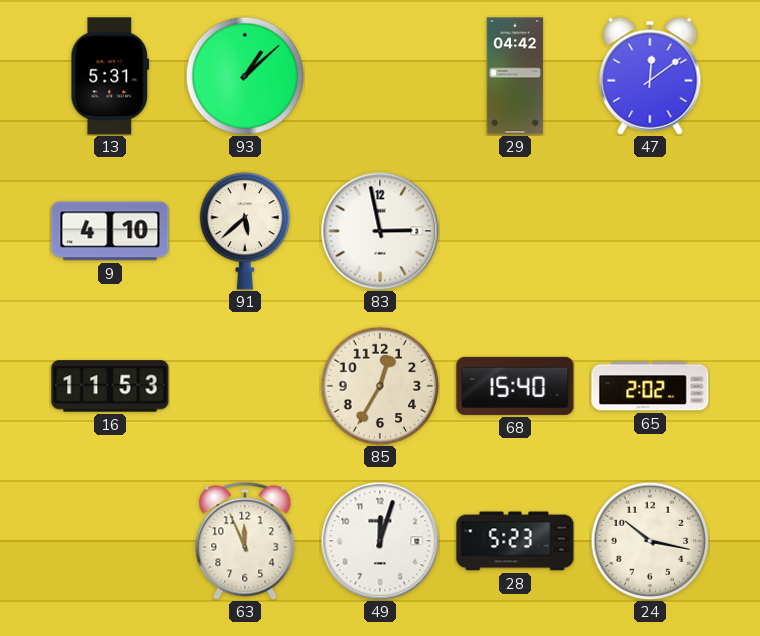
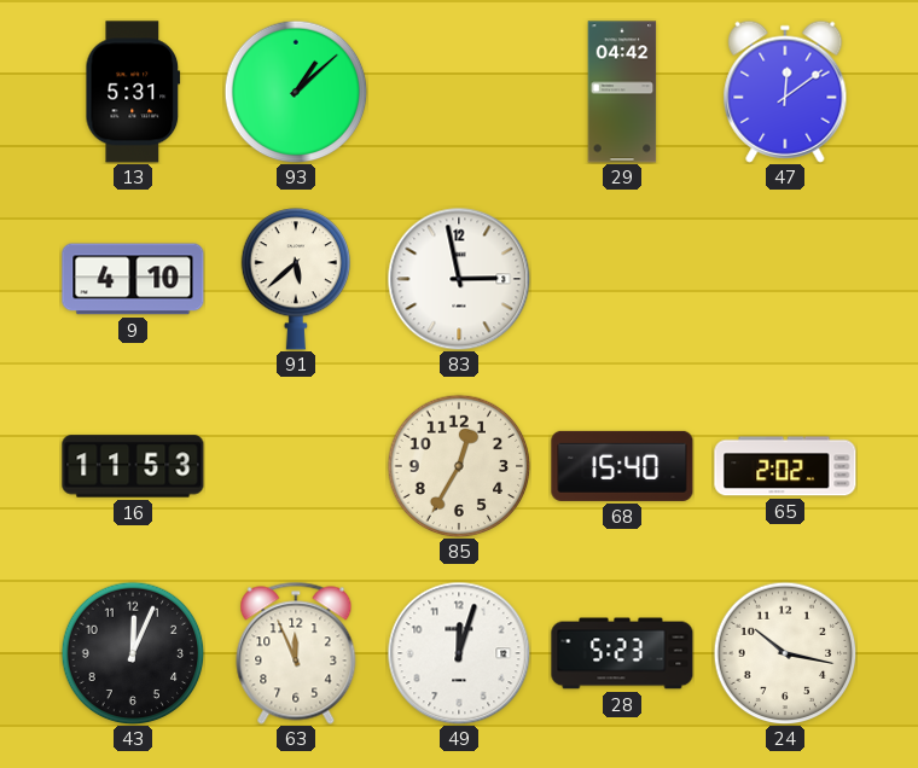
43: none -> 12:04 (133, 653)
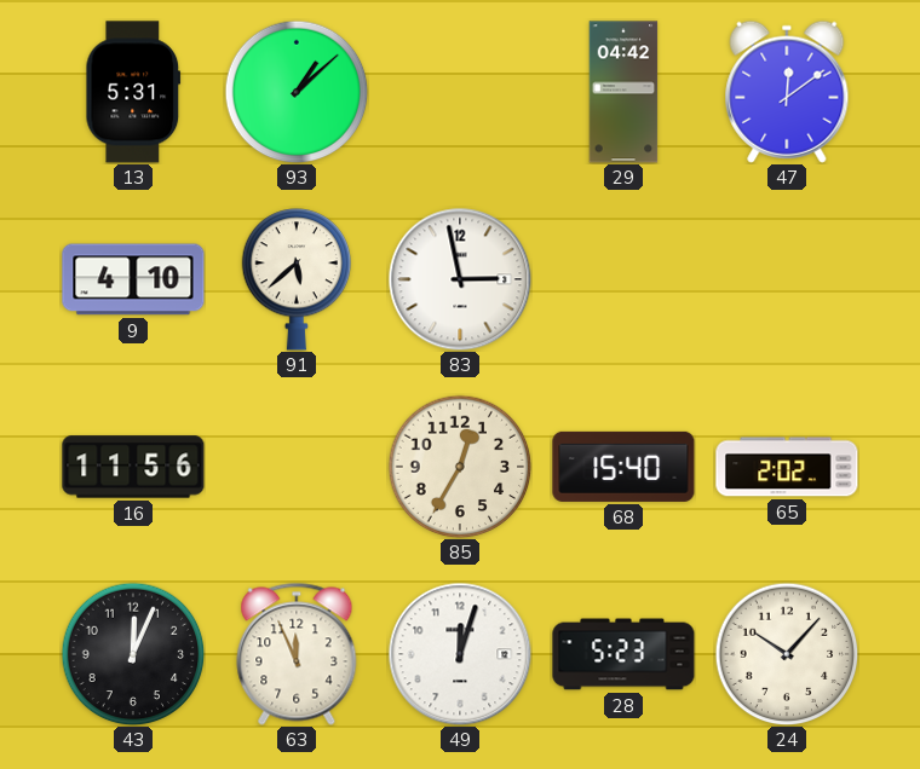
16: 11:53 -> 11:56 (133, 467)
24: 10:17 -> 10:07 (787, 654)
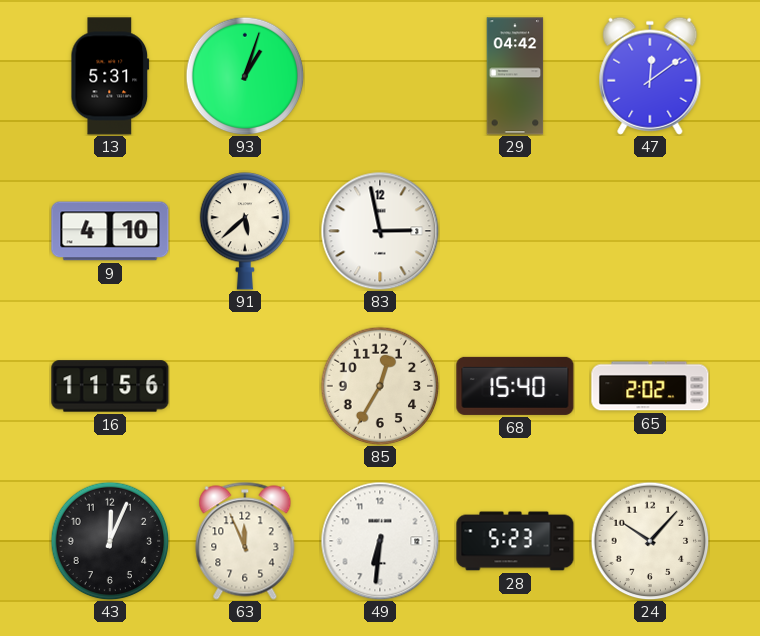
93: 1:08 -> 1:03 (245, 76)
49: 12:03 -> 6:31 (380, 541)
